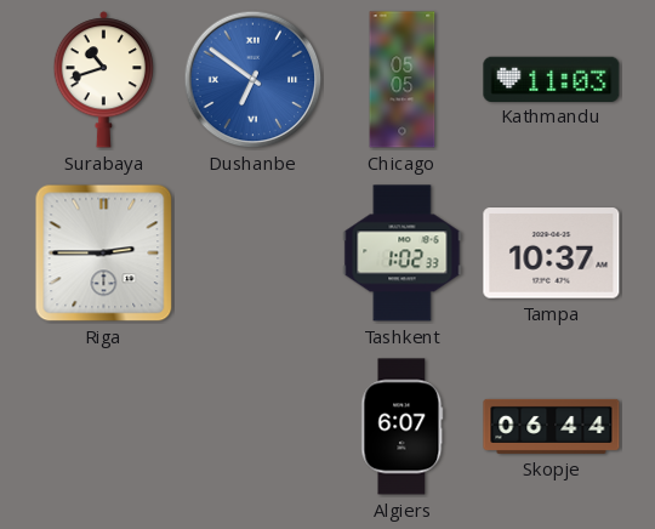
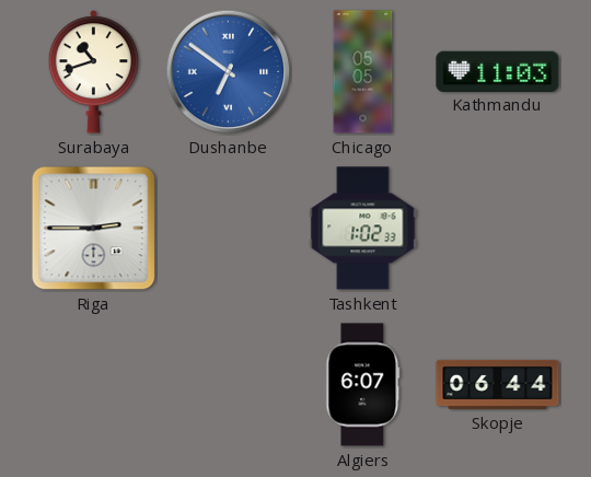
Tampa: 10:37 -> none (552, 254)
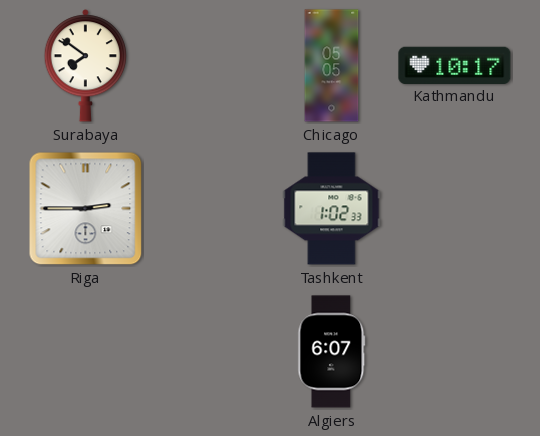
Surabaya: 10:42 -> 7:51 (85, 66)
Dushanbe: 6:51 -> none (229, 72)
Kathmandu: 11:03 -> 10:17 (455, 65)
Skopje: 06:44 -> none (498, 384)
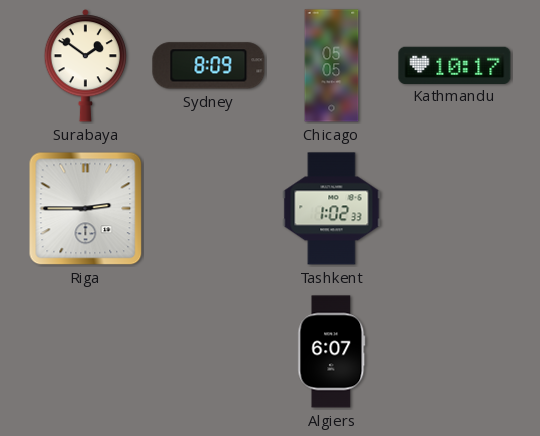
Surabaya: 7:51 -> 1:51 (85, 66)
Sydney: none -> 8:09 (209, 66)
